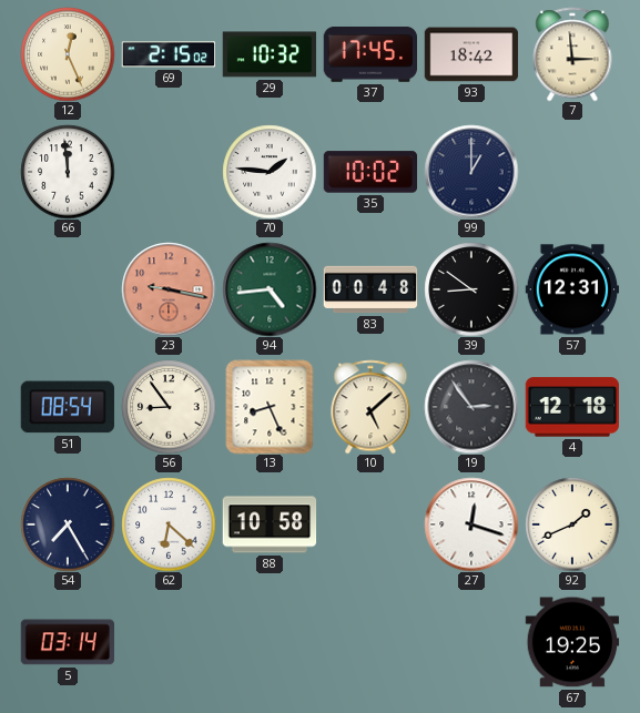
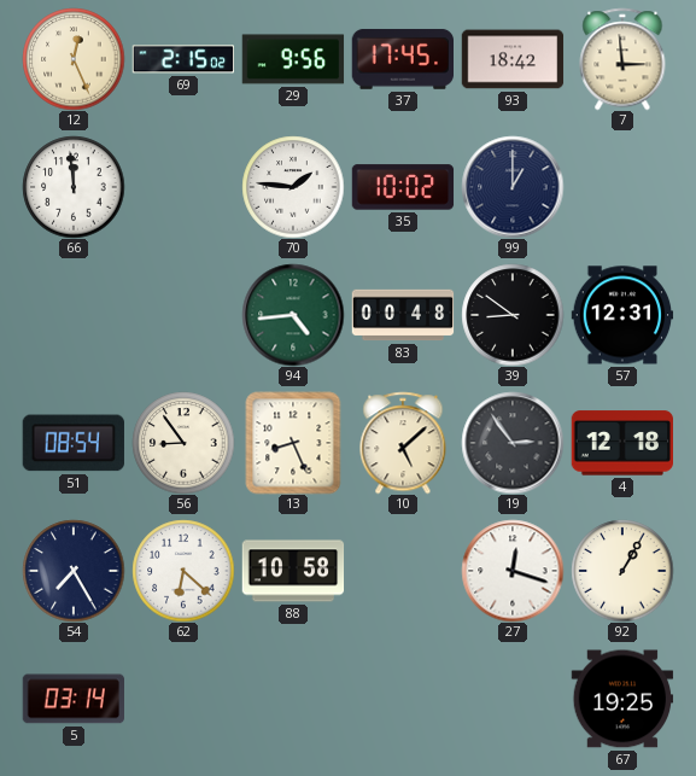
29: 10:32 -> 9:56 (293, 59)
23: 9:17 -> none (169, 289)
92: 1:41 -> 1:05 (622, 571)
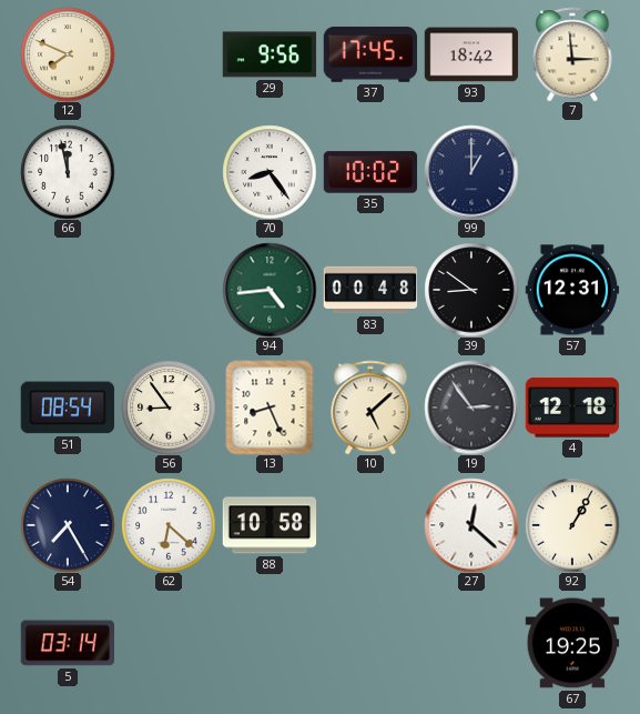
12: 12:26 -> 7:49 (68, 54)
69: 2:15 -> none (182, 59)
66: 11:59 -> 11:58 (68, 172)
70: 1:46 -> 8:24 (270, 172)
27: 12:18 -> 12:22 (471, 525)
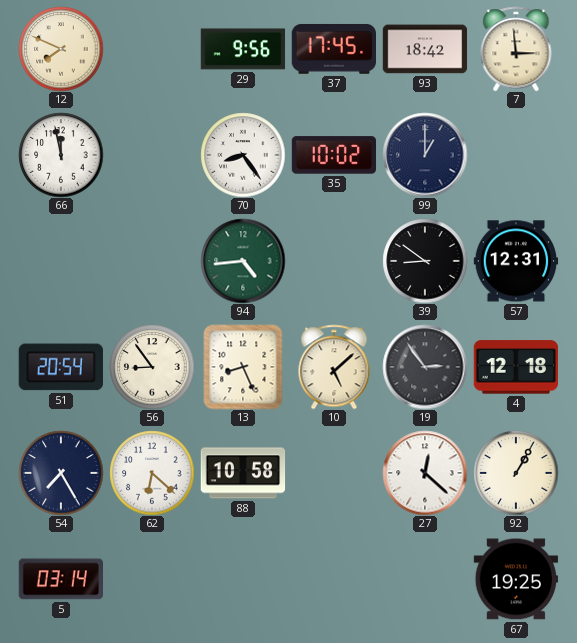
83: 00:48 -> none (370, 290)
51: 08:54 -> 20:54 (60, 367)
